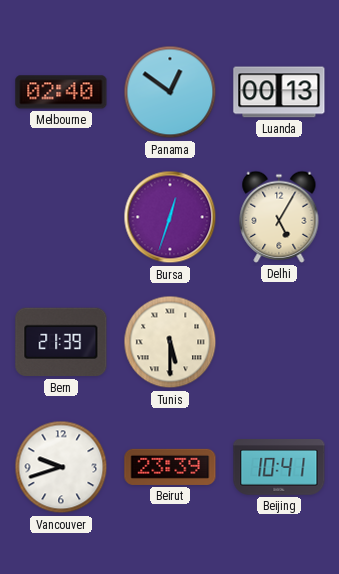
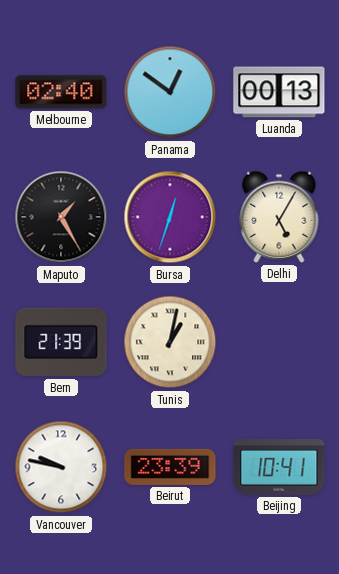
Maputo: none -> 1:25 (61, 217)
Tunis: 5:30 -> 1:02 (170, 342)
Vancouver: 9:42 -> 9:47 (61, 467)
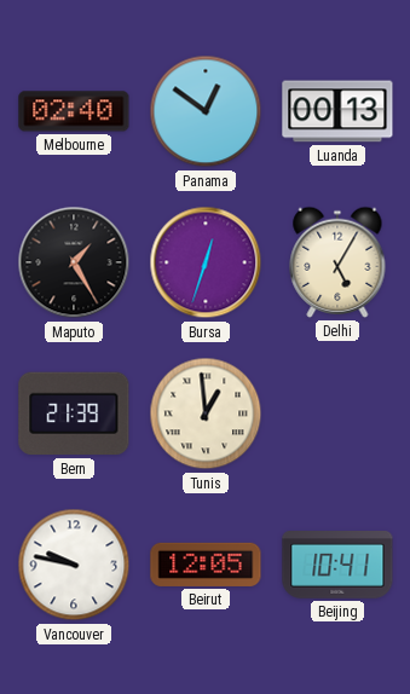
Tunis: 1:02 -> 12:59 (206, 413)
Beirut: 23:39 -> 12:05 (206, 565)
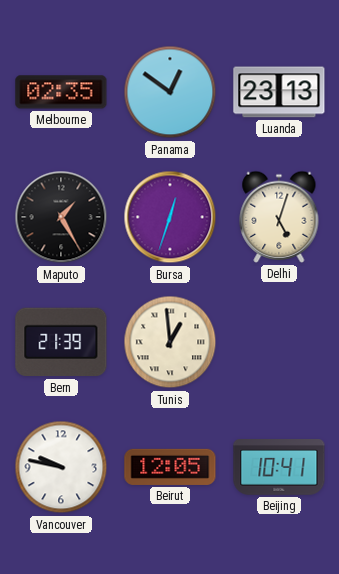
Melbourne: 02:40 -> 02:35 (61, 92)
Luanda: 00:13 -> 23:13 (279, 92)
Delhi: 5:05 -> 5:03 (279, 217)
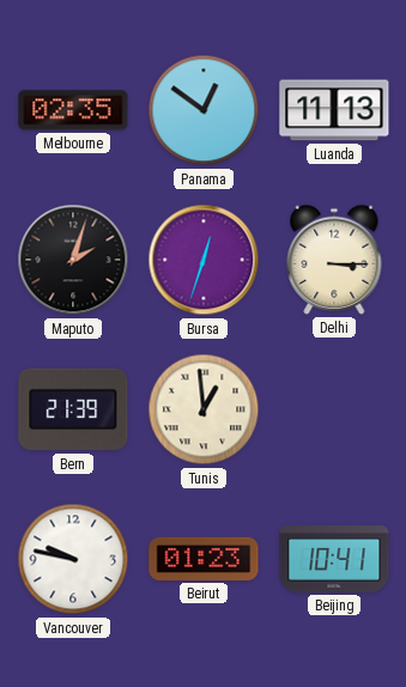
Luanda: 23:13 -> 11:13 (334, 110)
Maputo: 1:25 -> 2:03 (73, 260)
Delhi: 5:03 -> 3:15 (334, 260)
Beirut: 12:05 -> 01:23 (204, 559)
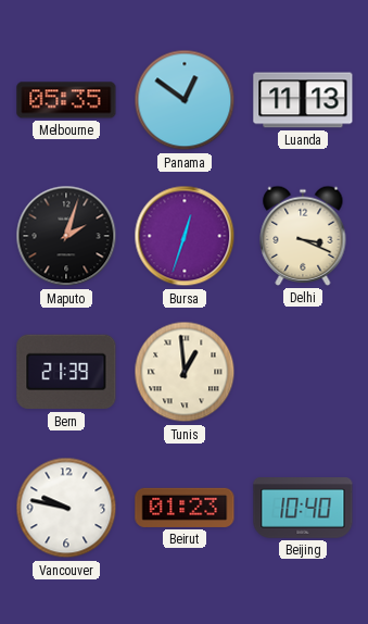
Melbourne: 02:35 -> 05:35 (66, 100)
Delhi: 3:15 -> 3:19 (303, 236)
Beijing: 10:41 -> 10:40 (303, 509)
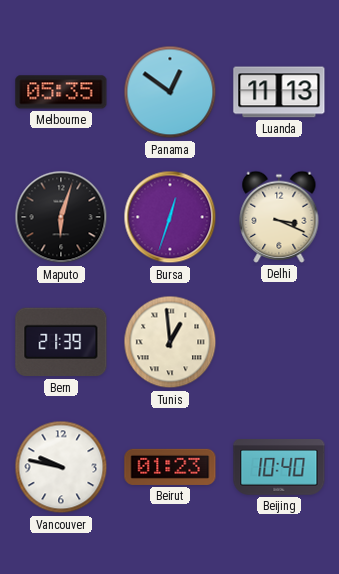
Maputo: 2:03 -> 6:03 (61, 217)
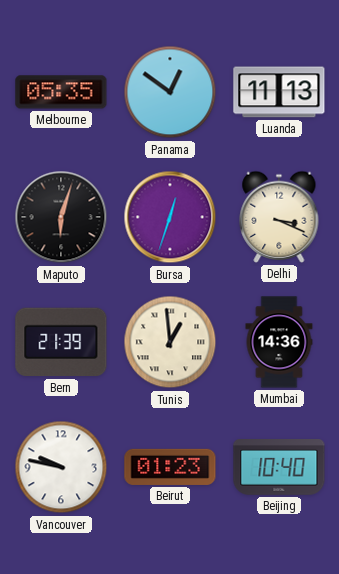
Mumbai: none -> 14:36 (279, 342)
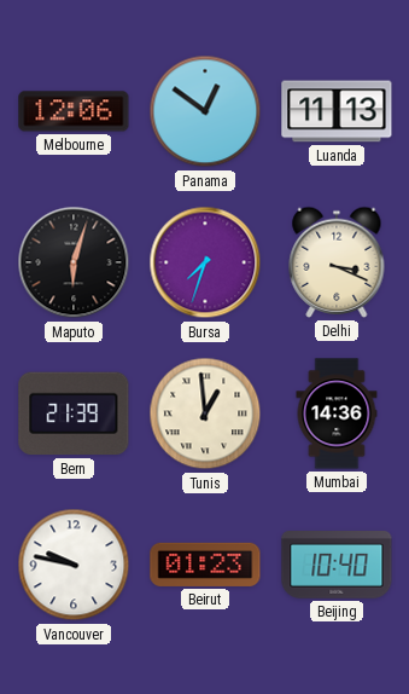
Melbourne: 05:35 -> 12:06 (74, 111)
Bursa: 12:33 -> 7:33 (205, 262)
